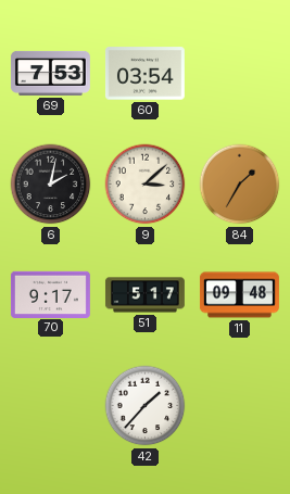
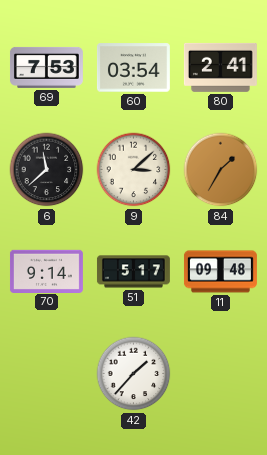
80: none -> 2:41 (220, 67)
6: 2:02 -> 11:38 (47, 170)
70: 9:17 -> 9:14 (46, 271)
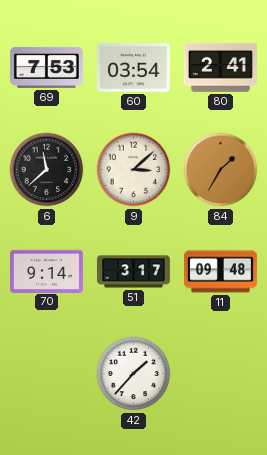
51: 5:17 -> 3:17 (133, 272)
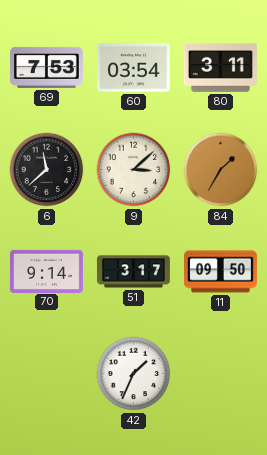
80: 2:41 -> 3:11 (220, 67)
11: 09:48 -> 09:50 (220, 272)
42: 1:37 -> 1:34 (134, 374)
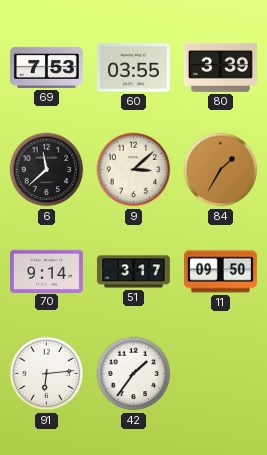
60: 03:54 -> 03:55 (133, 68)
80: 3:11 -> 3:39 (220, 67)
91: none -> 6:14 (47, 374)
42: 1:34 -> 1:36 (134, 374)
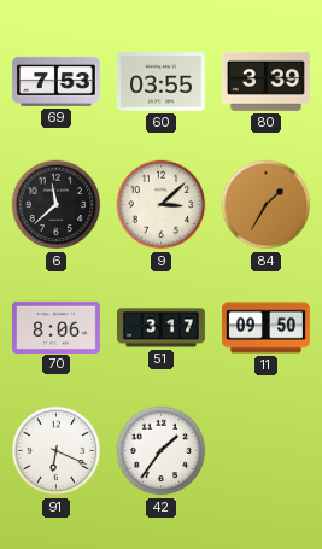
70: 9:14 -> 8:06 (55, 327)
91: 6:14 -> 6:19 (57, 451)
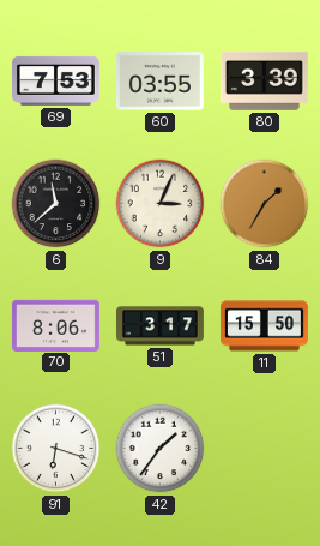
9: 3:08 -> 3:04 (161, 204)
11: 09:50 -> 15:50 (264, 326)
91: 6:19 -> 6:18 (56, 449)
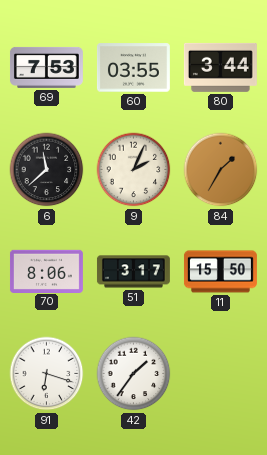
80: 3:39 -> 3:44 (220, 67)
9: 3:04 -> 2:04 (134, 170)
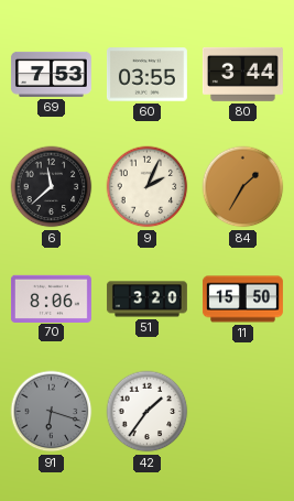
51: 3:17 -> 3:20 (146, 299)
91 dial: white -> grey (52, 412)
